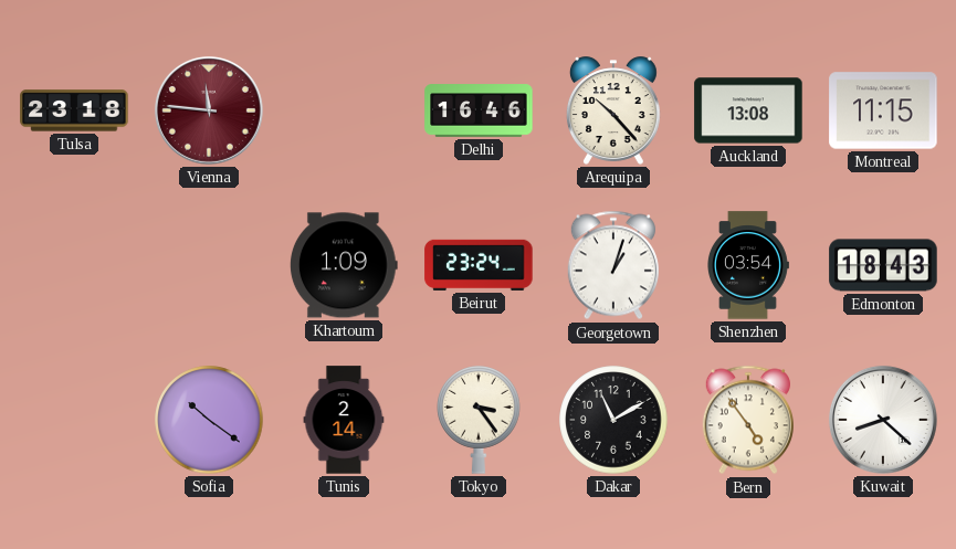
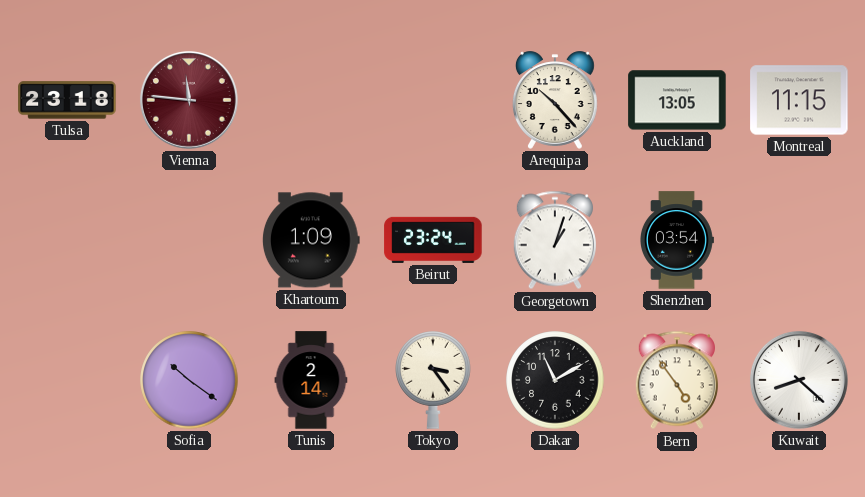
Delhi: 16:46 -> none (479, 110)
Auckland: 13:08 -> 13:05 (677, 100)
Edmonton: 18:43 -> none (883, 265)
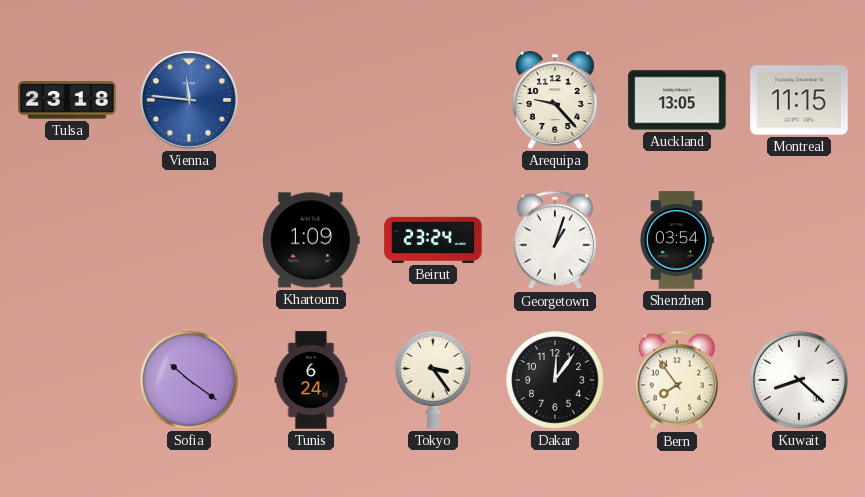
Vienna dial: burgundy -> blue (189, 100)
Arequipa: 10:23 -> 9:23 (555, 100)
Tunis: 2:14 -> 6:24 (311, 380)
Dakar: 11:10 -> 12:06 (555, 380)
Bern: 4:54 -> 7:54 (677, 380)
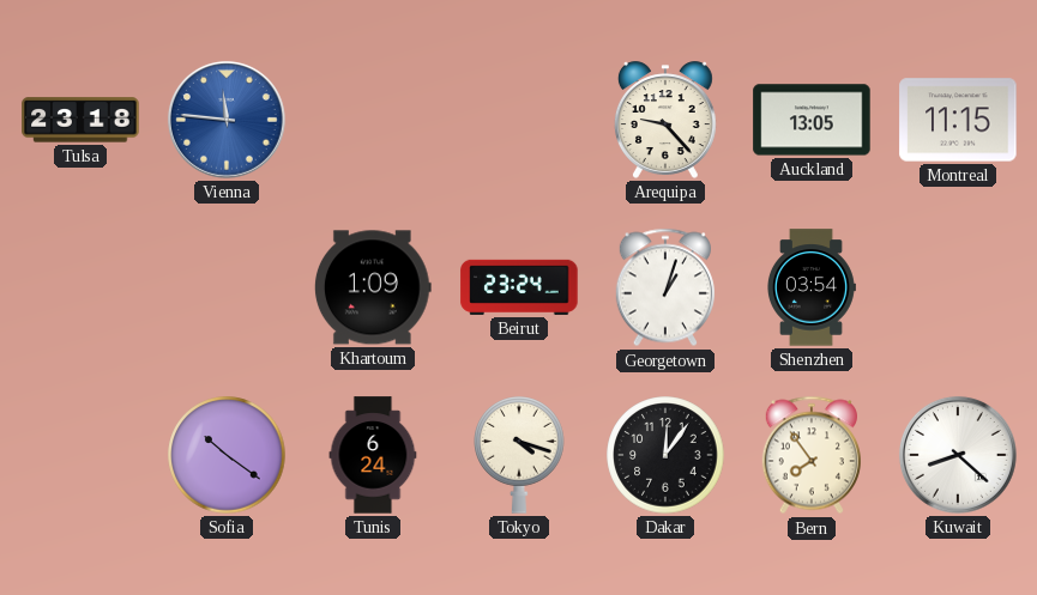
Tokyo: 3:24 -> 4:18 (519, 455)
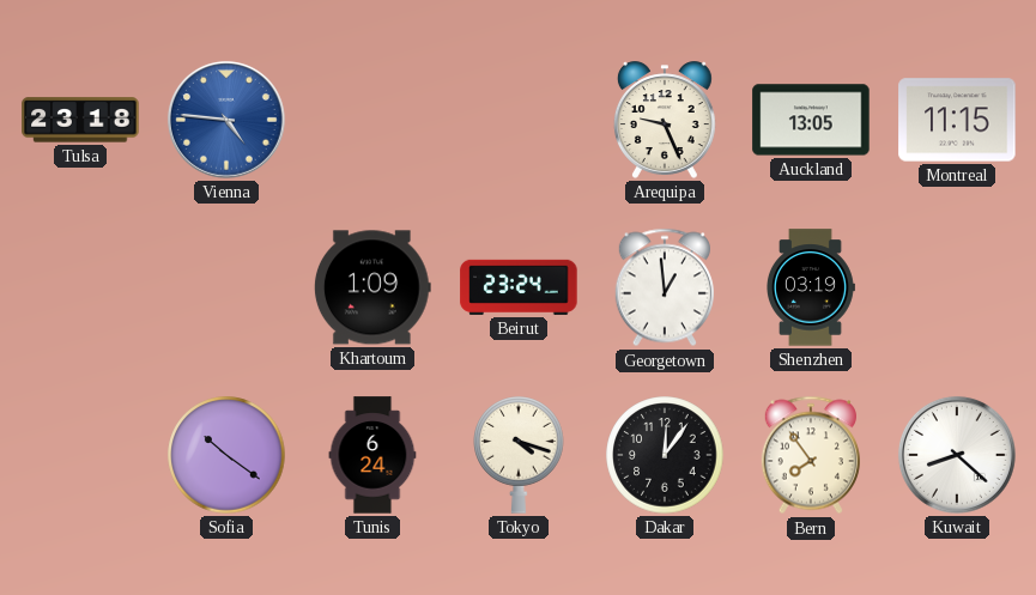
Vienna: 11:46 -> 4:46 (226, 120)
Arequipa: 9:23 -> 9:26 (665, 120)
Georgetown: 1:03 -> 12:59 (665, 287)
Shenzhen: 03:54 -> 03:19 (811, 287)
